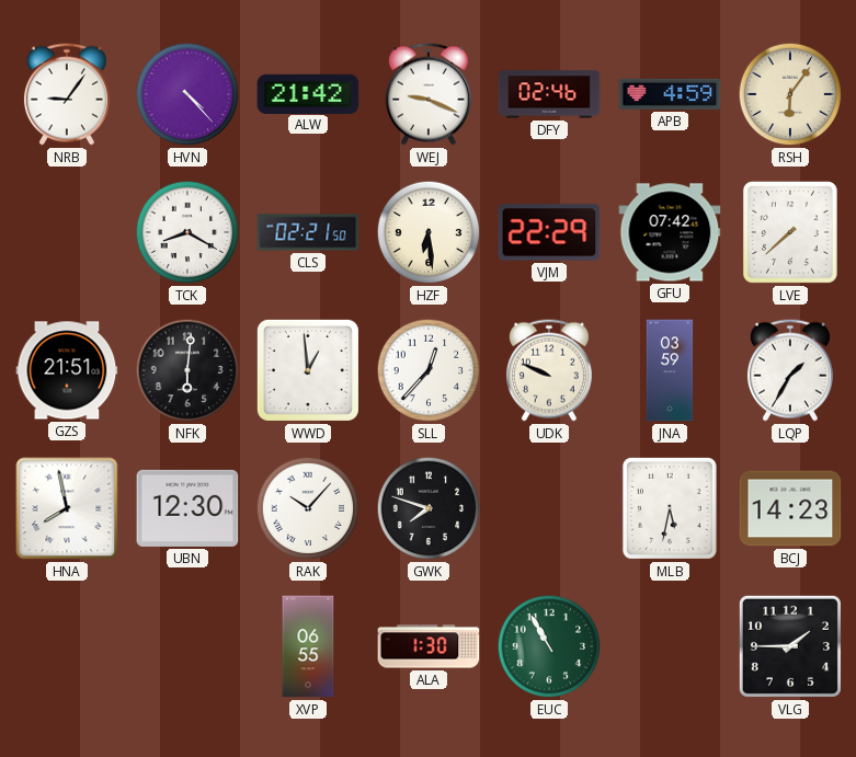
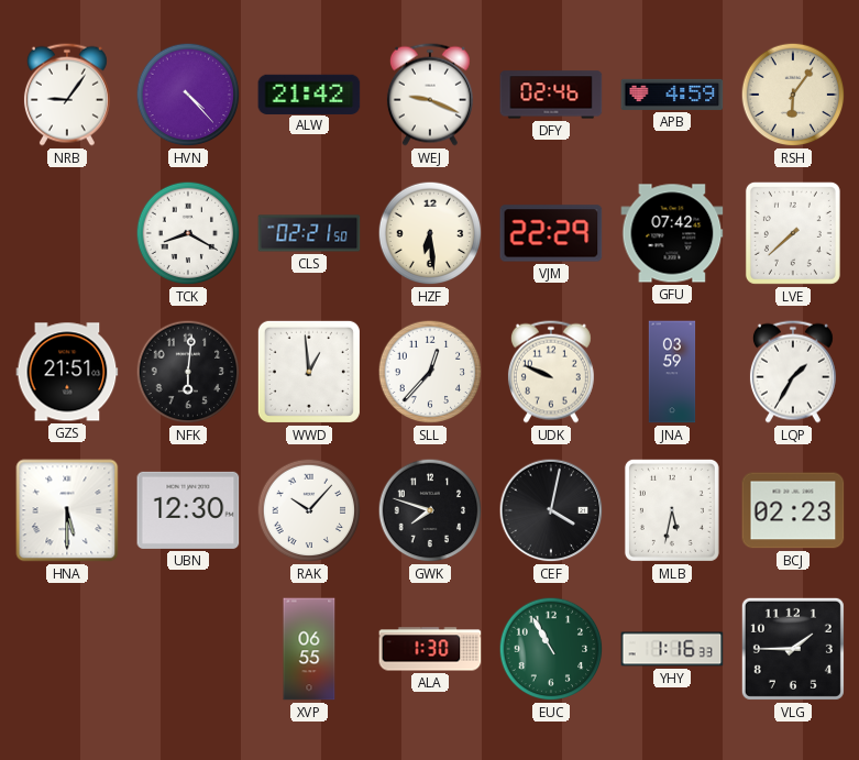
HNA: 7:58 -> 5:30 (67, 510)
CEF: none -> 4:02 (551, 510)
BCJ: 14:23 -> 02:23 (793, 510)
YHY: none -> 1:16 (672, 649)
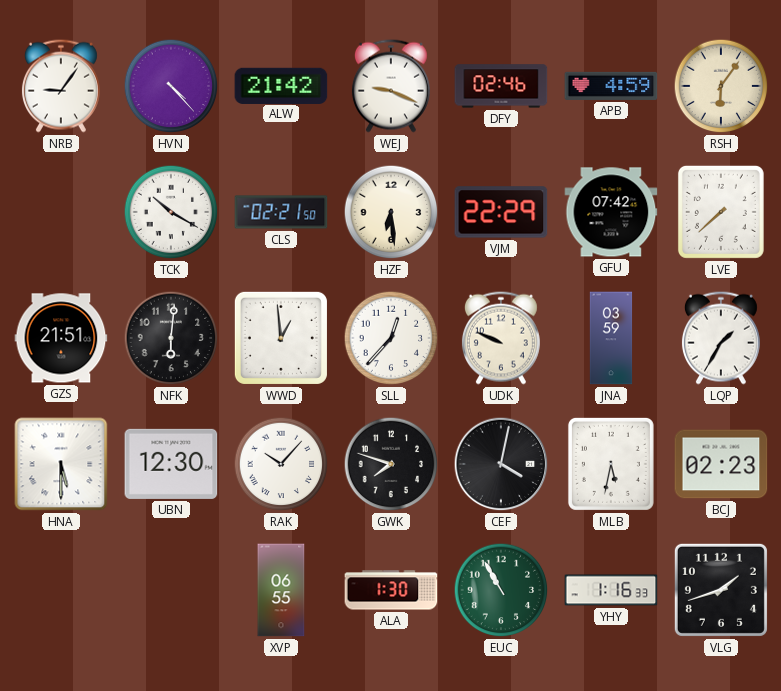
TCK: 8:20 -> 10:20 (171, 212)
VLG: 1:45 -> 1:42 (721, 590)
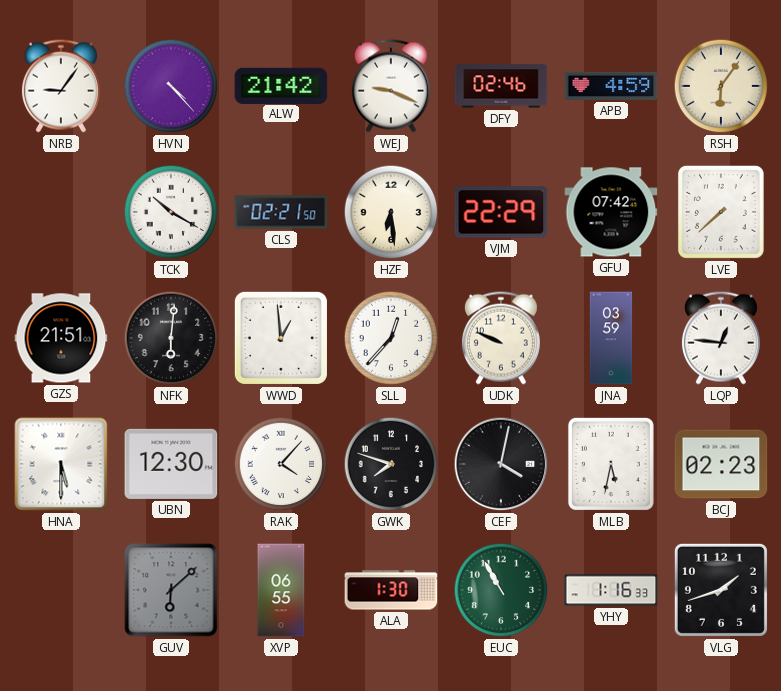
LQP: 1:35 -> 12:46 (721, 338)
RAK: 10:07 -> 4:07 (281, 464)
GUV: none -> 6:08 (171, 590)
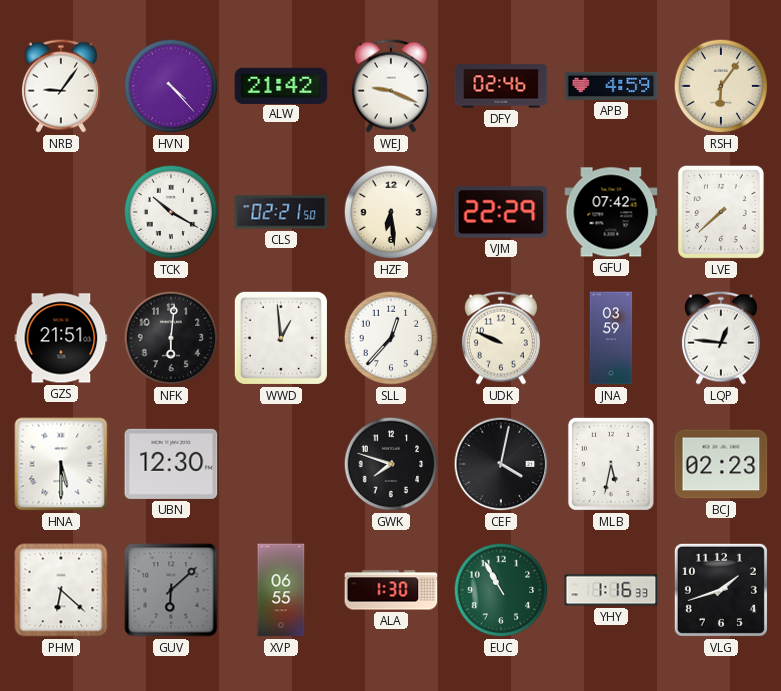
RAK: 4:07 -> none (281, 464)
PHM: none -> 6:22 (61, 590)
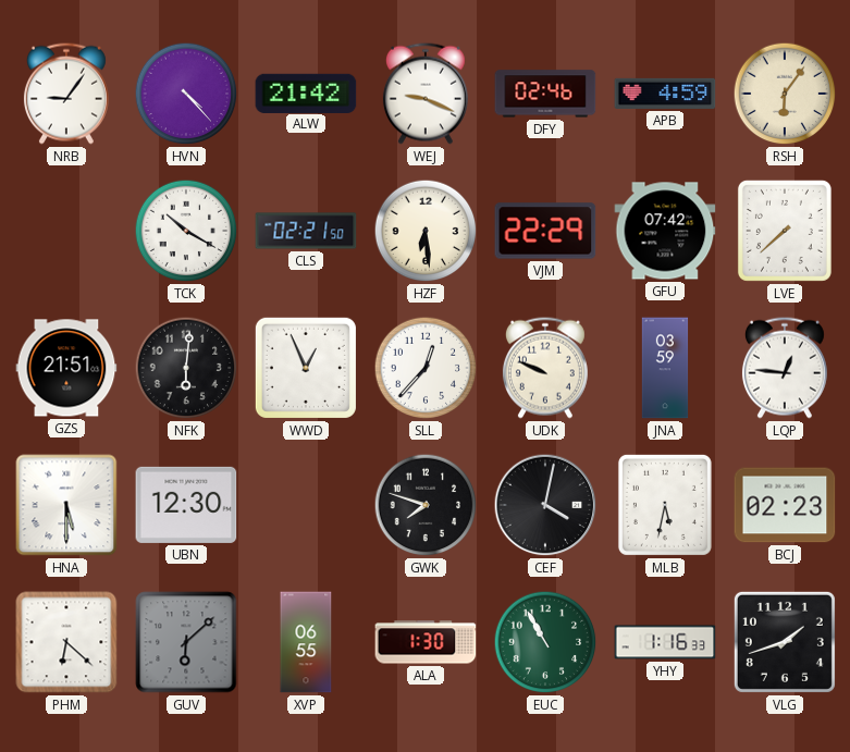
WWD: 12:59 -> 12:56 (306, 368)
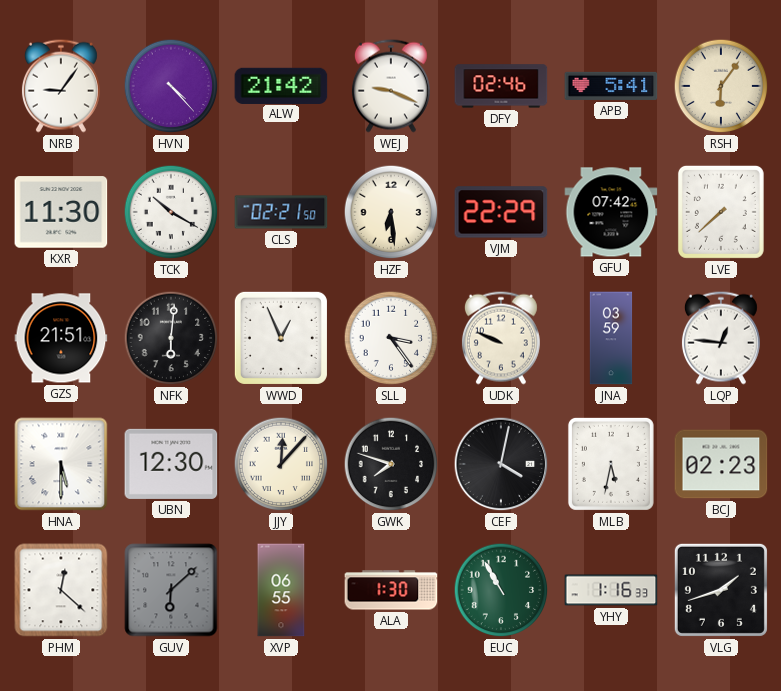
APB: 4:59 -> 5:41 (611, 86)
KXR: none -> 11:30 (61, 212)
SLL: 12:37 -> 3:24 (391, 338)
JJY: none -> 12:07 (281, 464)
PHM: 6:22 -> 12:22 (61, 590)
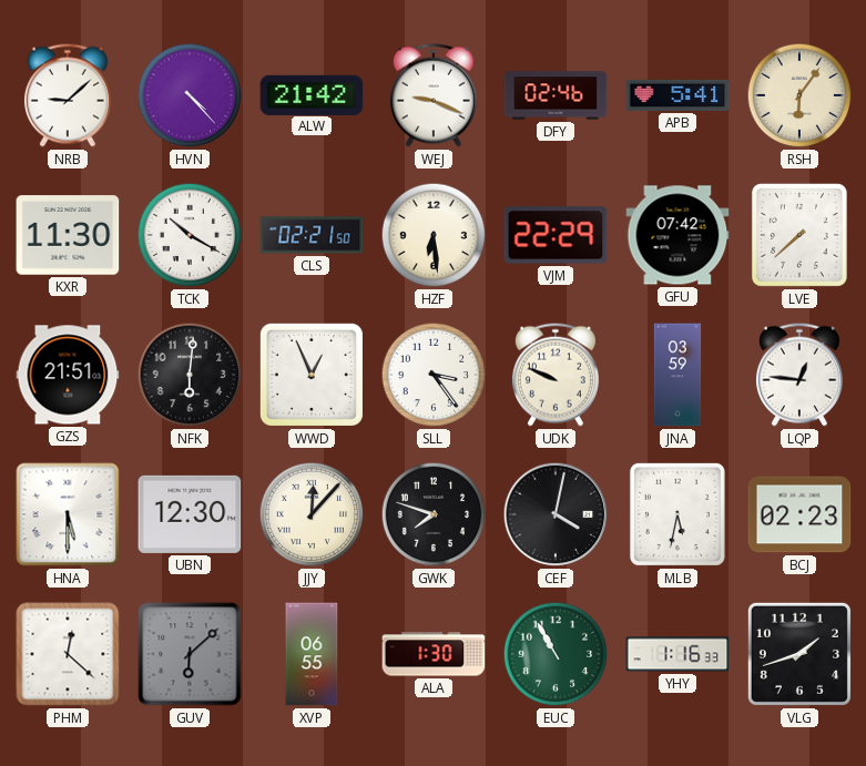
NRB: 9:06 -> 9:08 (68, 95)
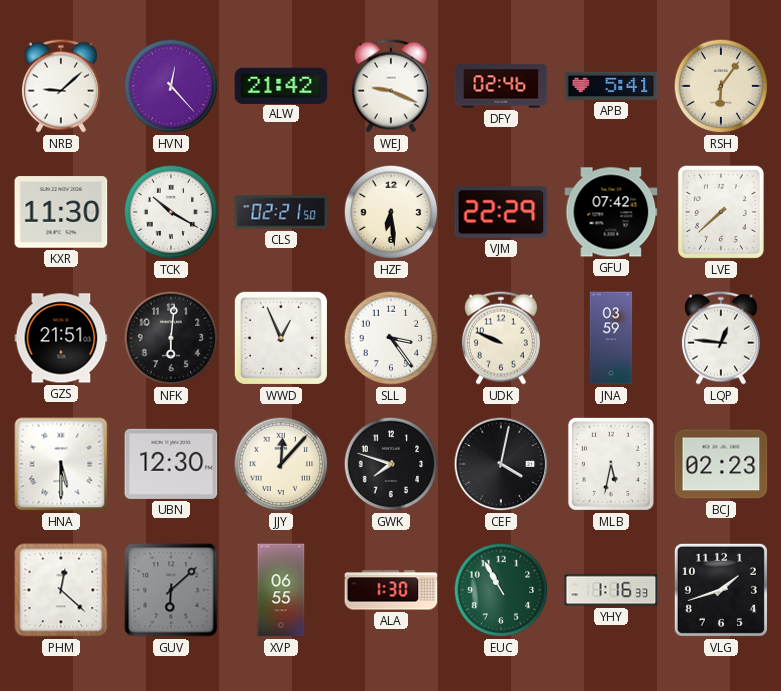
HVN: 4:23 -> 12:23 (171, 86)
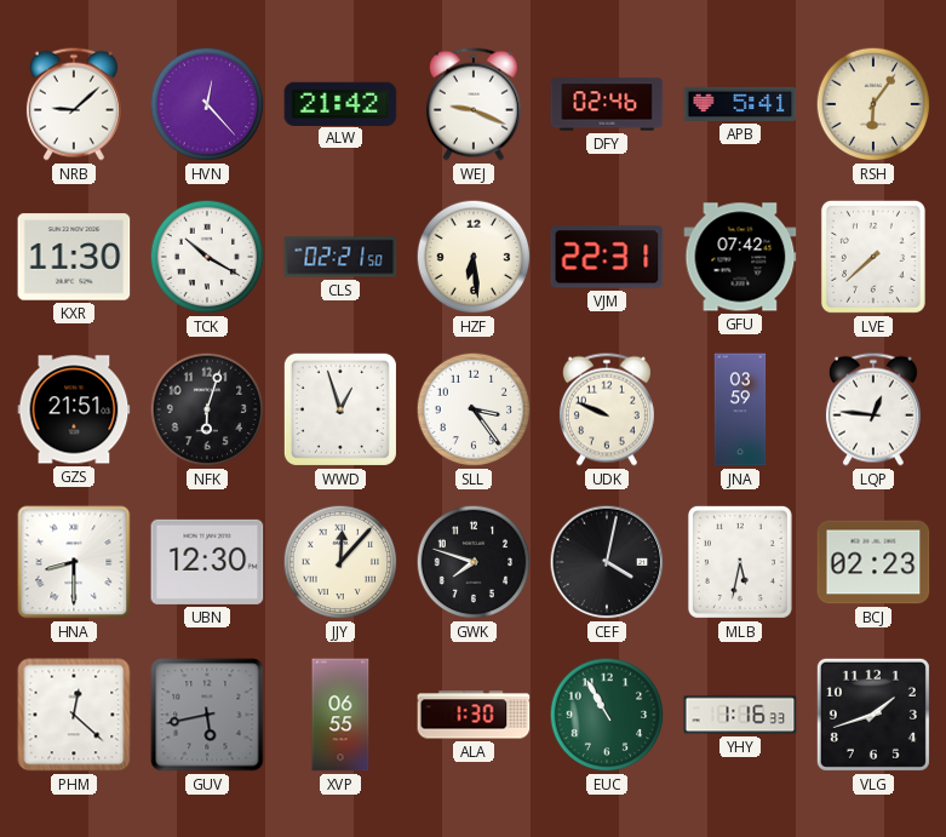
VJM: 22:29 -> 22:31 (607, 257)
NFK: 6:01 -> 6:03 (207, 409)
WWD: 12:56 -> 12:57 (340, 409)
HNA: 5:30 -> 8:30 (74, 562)
GUV: 6:08 -> 5:43 (207, 715)
